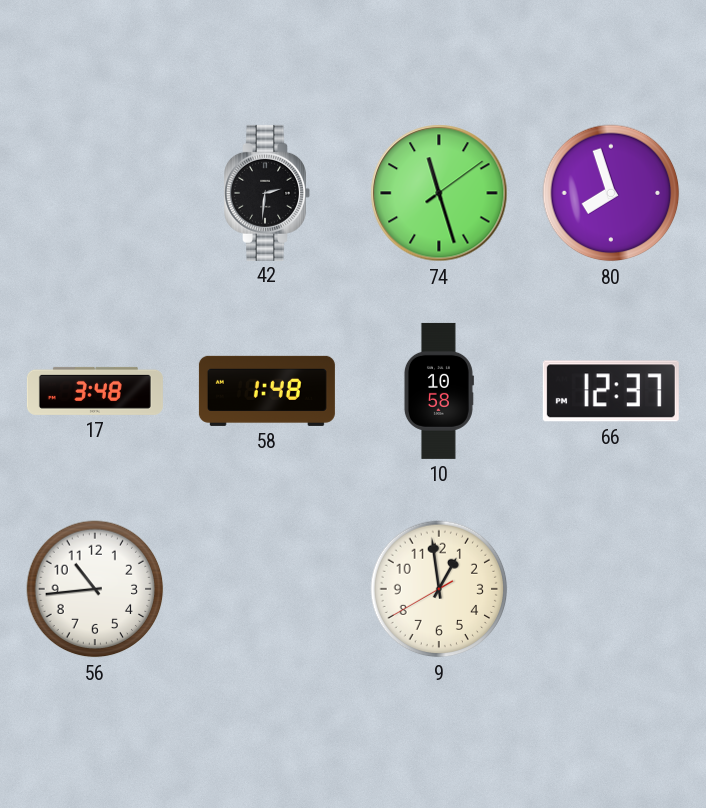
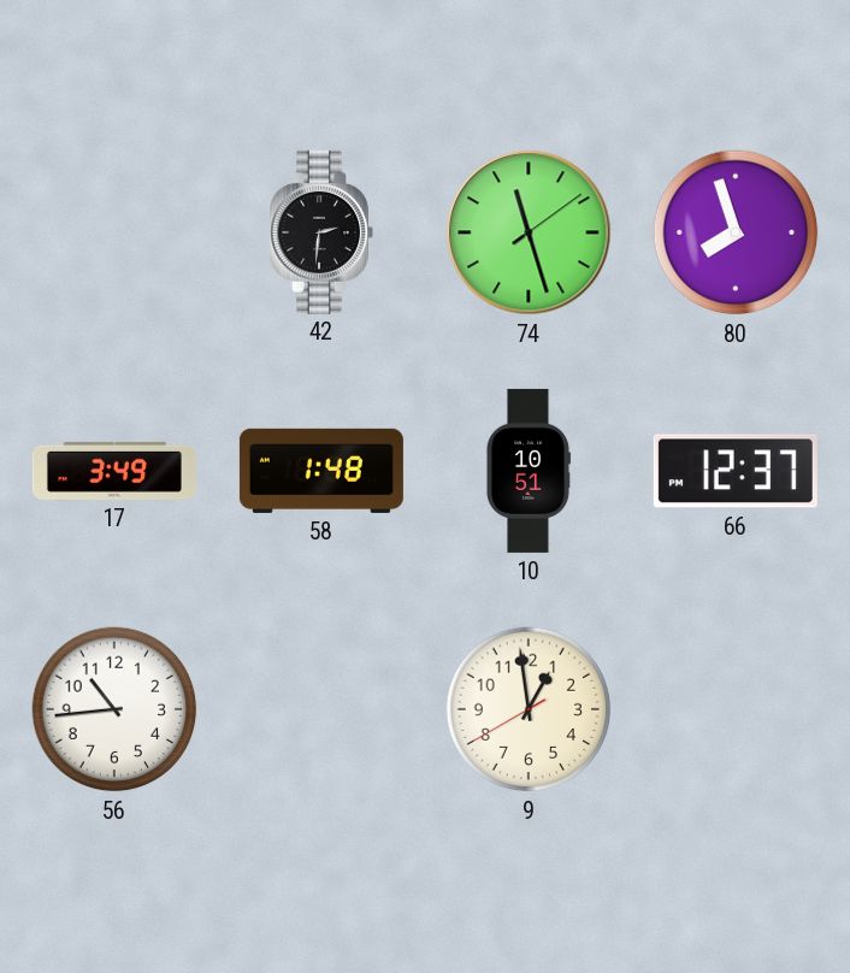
17: 3:48 -> 3:49 (114, 471)
10: 10:58 -> 10:51 (527, 471)
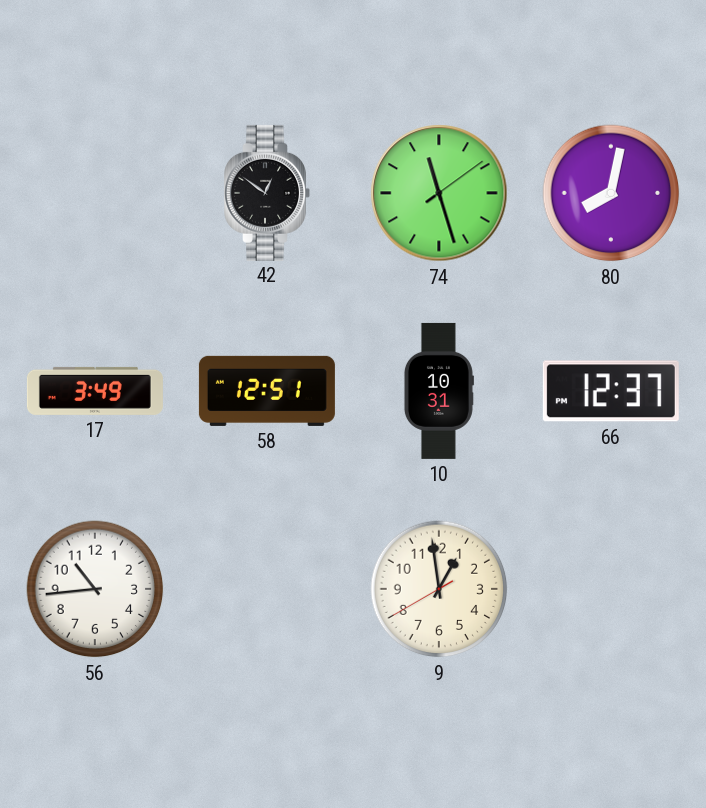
42: 2:31 -> 12:51 (267, 193)
80: 7:57 -> 8:02 (611, 193)
58: 1:48 -> 12:51 (267, 391)
10: 10:51 -> 10:31 (438, 391)
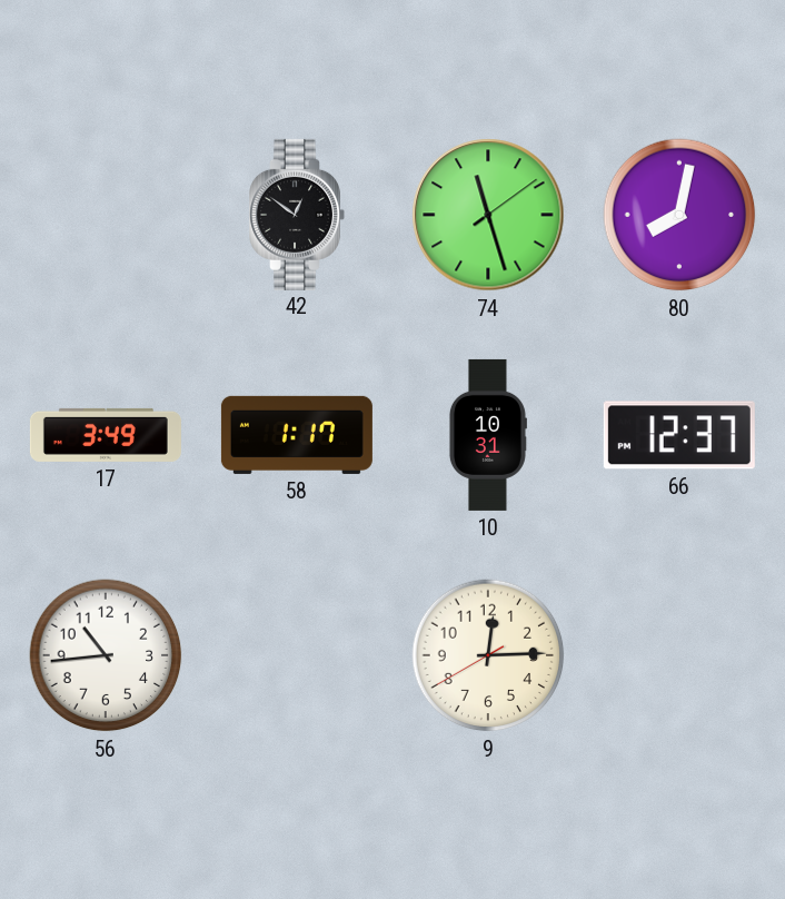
58: 12:51 -> 1:17 (297, 435)
9: 12:58 -> 12:14 (488, 655)
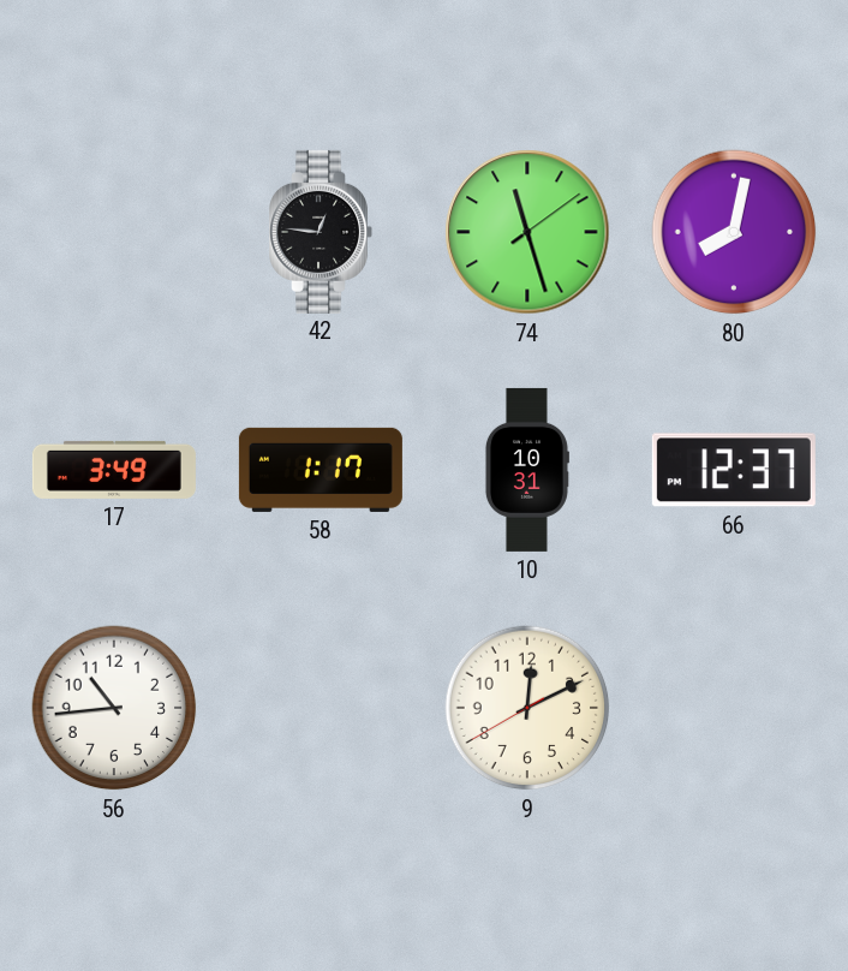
42: 12:51 -> 12:46 (321, 232)
9: 12:14 -> 12:10 (527, 708)
